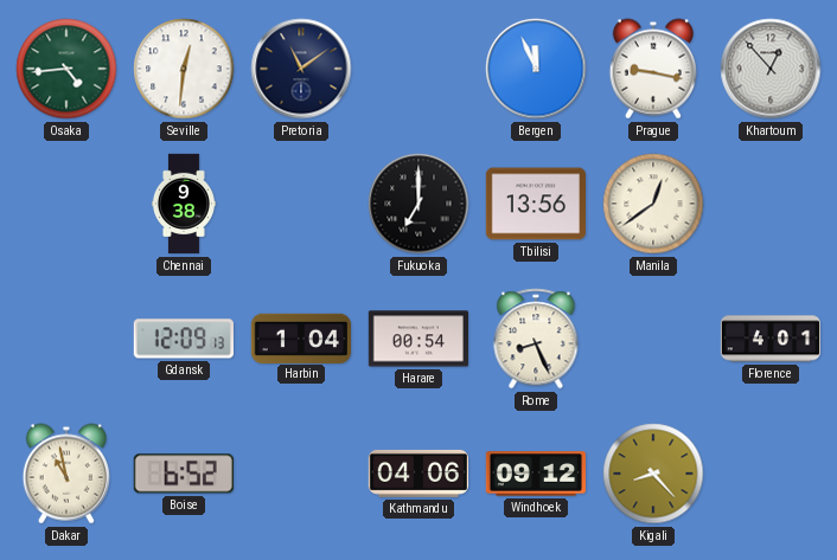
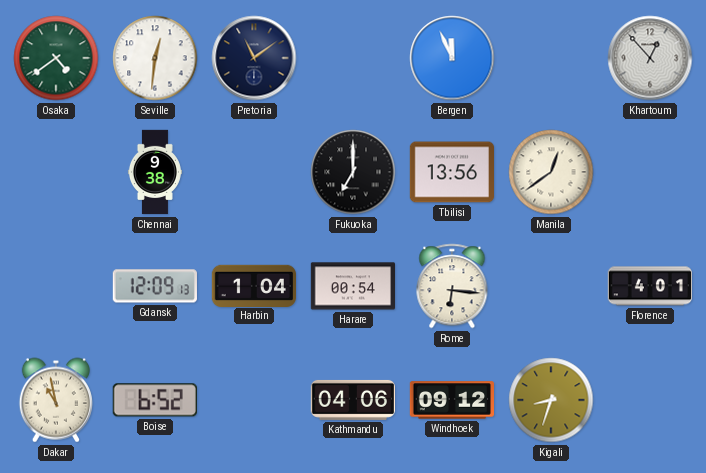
Osaka: 4:44 -> 4:39 (56, 58)
Prague: 9:17 -> none (653, 69)
Rome: 8:26 -> 6:16 (452, 286)
Kigali: 8:23 -> 8:33 (551, 400)
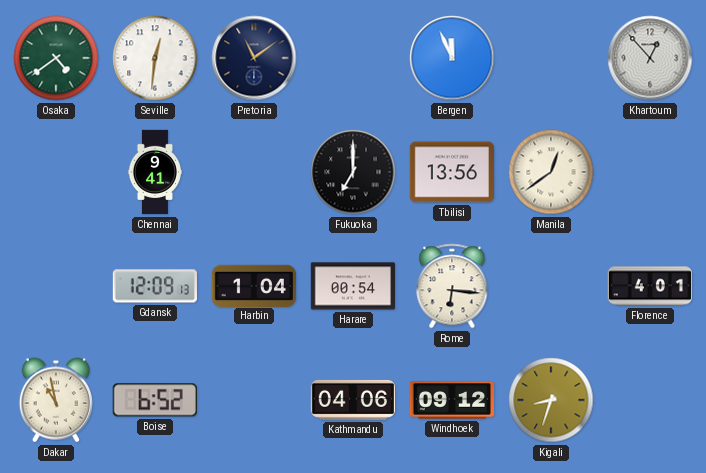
Chennai: 9:38 -> 9:41 (155, 172)
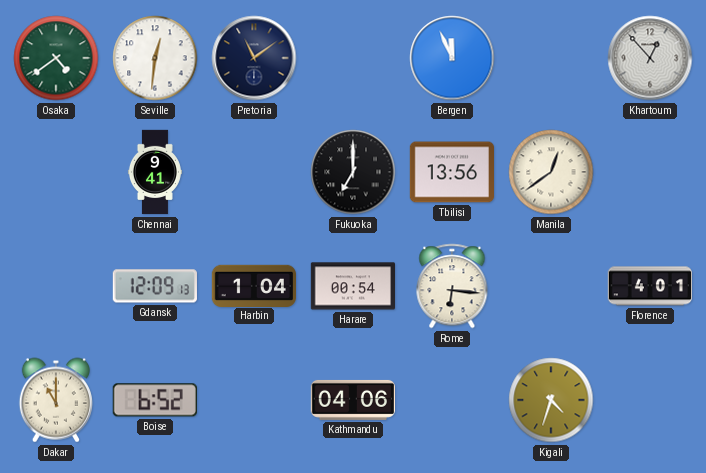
Dakar: 10:58 -> 11:00 (56, 400)
Windhoek: 09:12 -> none (451, 400)
Kigali: 8:33 -> 4:33 (551, 400)
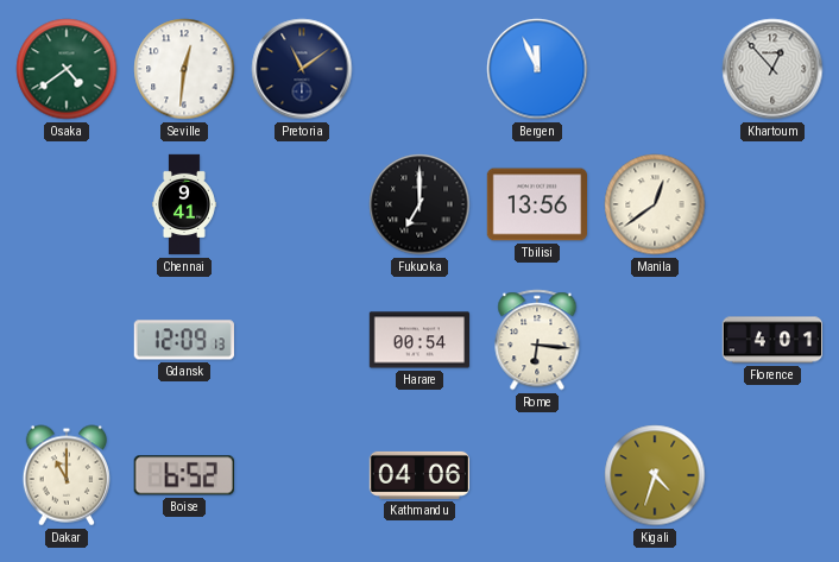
Harbin: 1:04 -> none (253, 285)
